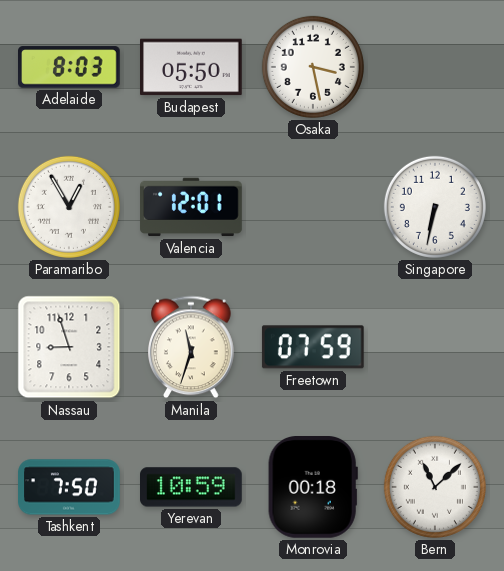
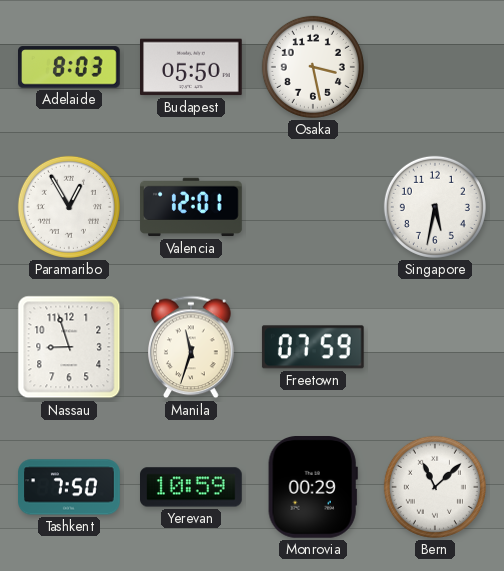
Singapore: 6:32 -> 5:32 (435, 207)
Monrovia: 00:18 -> 00:29 (313, 488)
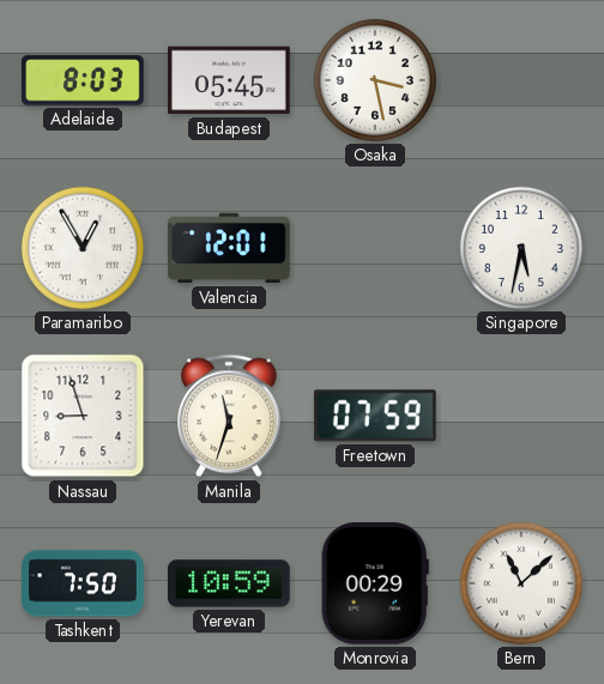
Budapest: 05:50 -> 05:45 (230, 80)
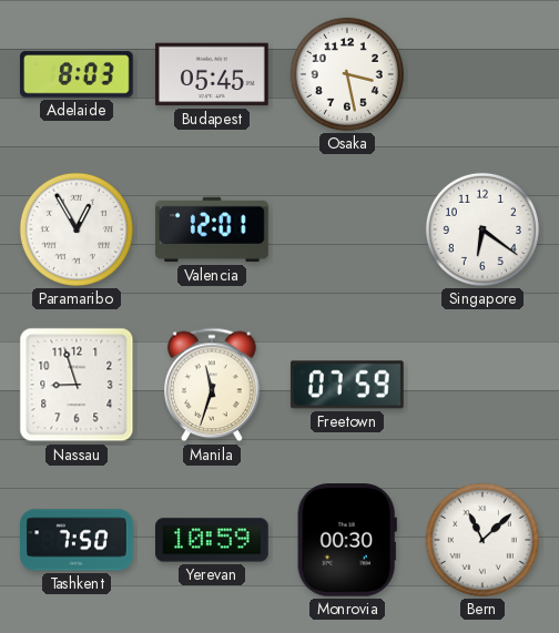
Singapore: 5:32 -> 6:21 (482, 229)
Monrovia: 00:29 -> 00:30 (347, 541)
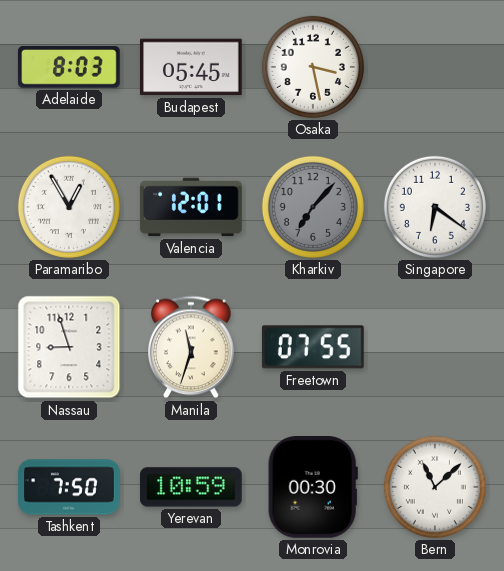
Kharkiv: none -> 7:07 (313, 207)
Freetown: 07:59 -> 07:55 (313, 347)
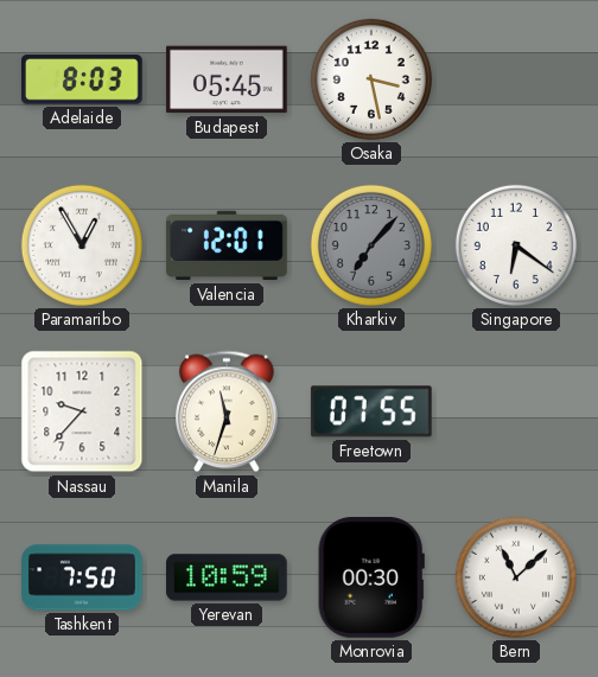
Nassau: 8:57 -> 9:37 (82, 411)
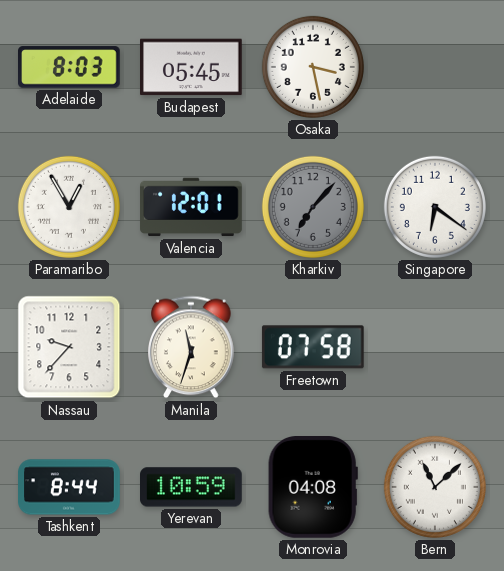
Freetown: 07:55 -> 07:58 (313, 347)
Tashkent: 7:50 -> 8:44 (69, 487)
Monrovia: 00:30 -> 04:08 (313, 488)
